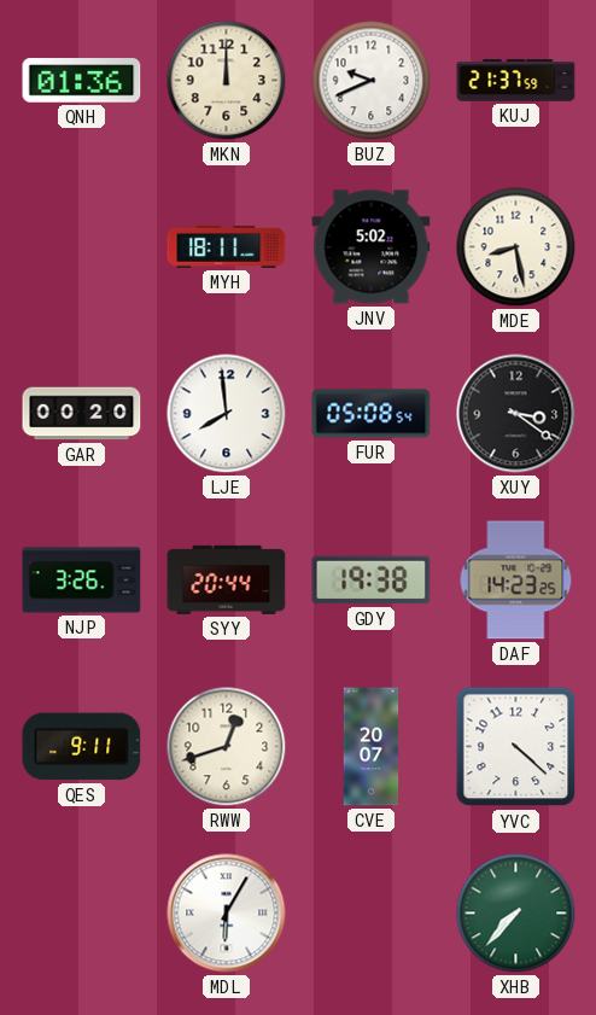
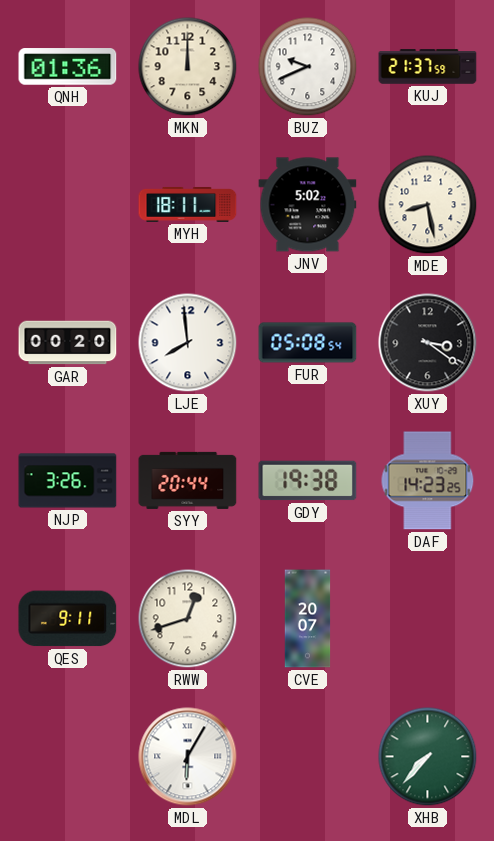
YVC: 4:22 -> none (516, 747)
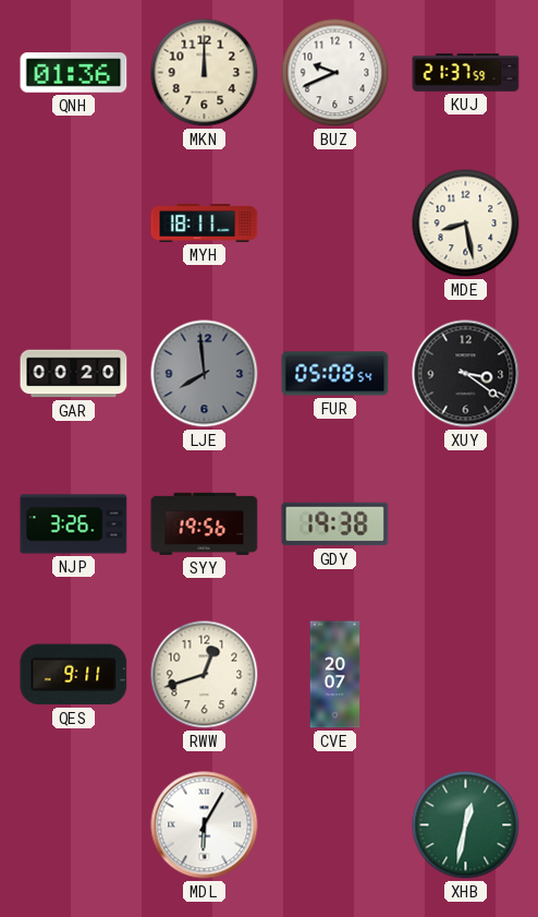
JNV: 5:02 -> none (308, 205)
LJE dial: white -> grey (205, 374)
SYY: 20:44 -> 19:56 (205, 523)
DAF: 14:23 -> none (428, 481)
XHB: 7:37 -> 12:32 (466, 825)
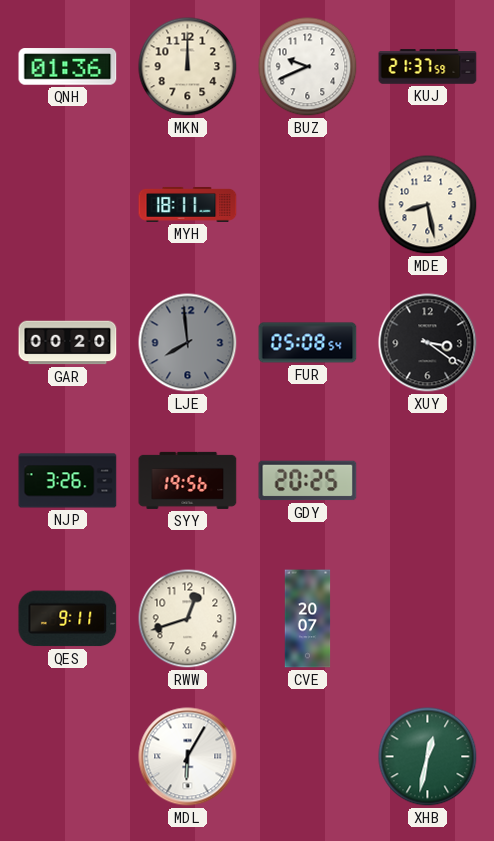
GDY: 19:38 -> 20:25 (308, 481)
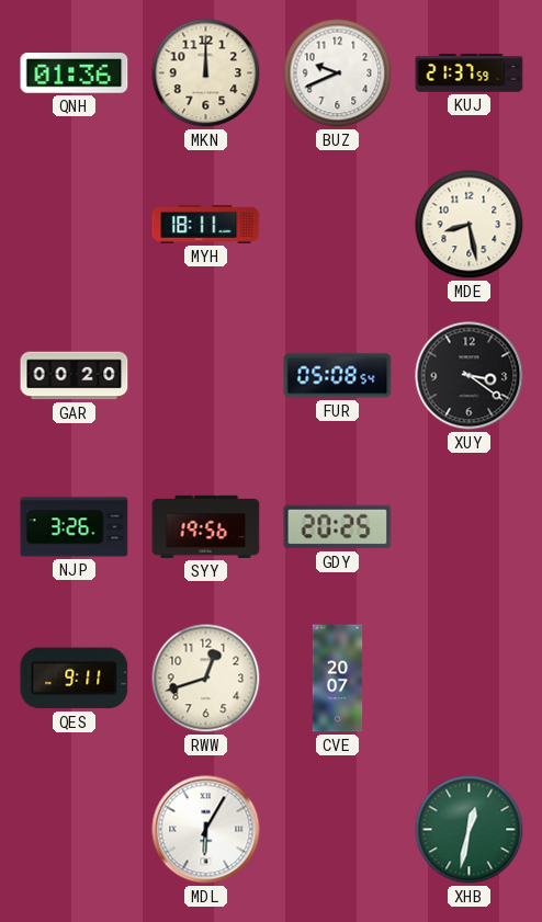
LJE: 7:59 -> none (188, 343)
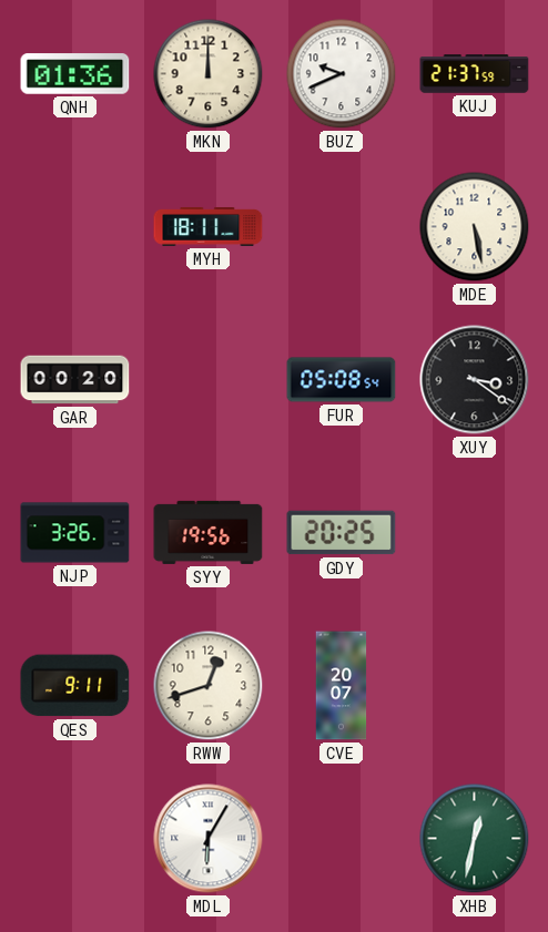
MDE: 8:28 -> 5:28 (475, 227)
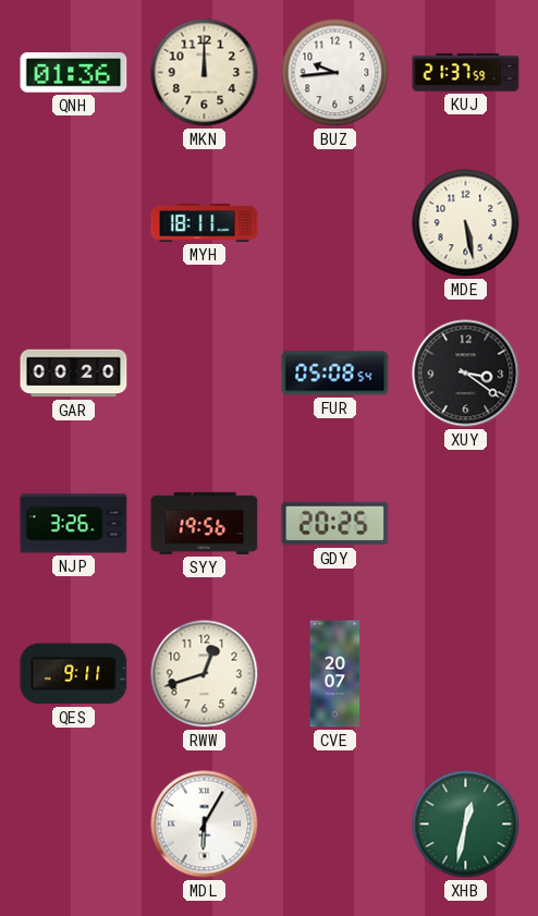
BUZ: 9:41 -> 9:44 (335, 73)
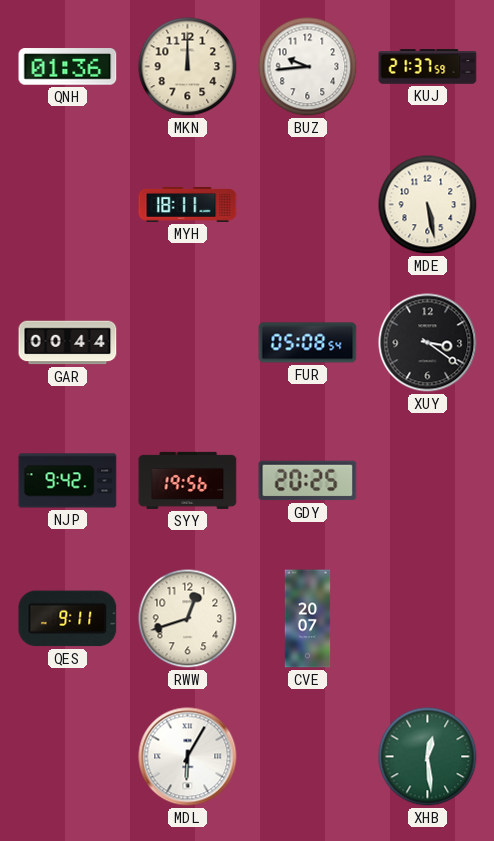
GAR: 00:20 -> 00:44 (68, 343)
NJP: 3:26 -> 9:42 (68, 481)
XHB: 12:32 -> 12:29 (428, 757)
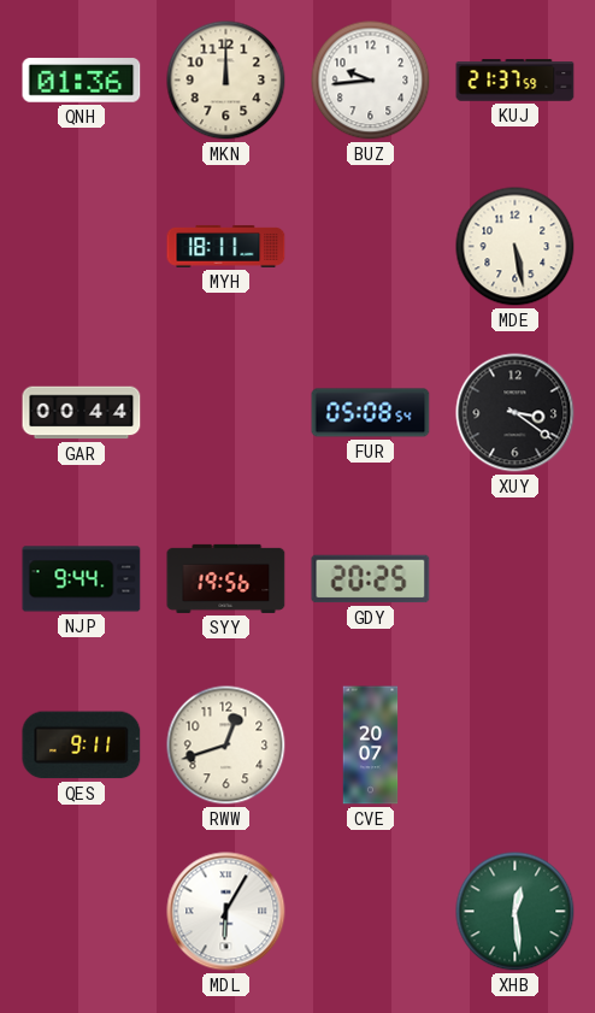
NJP: 9:42 -> 9:44 (82, 579)
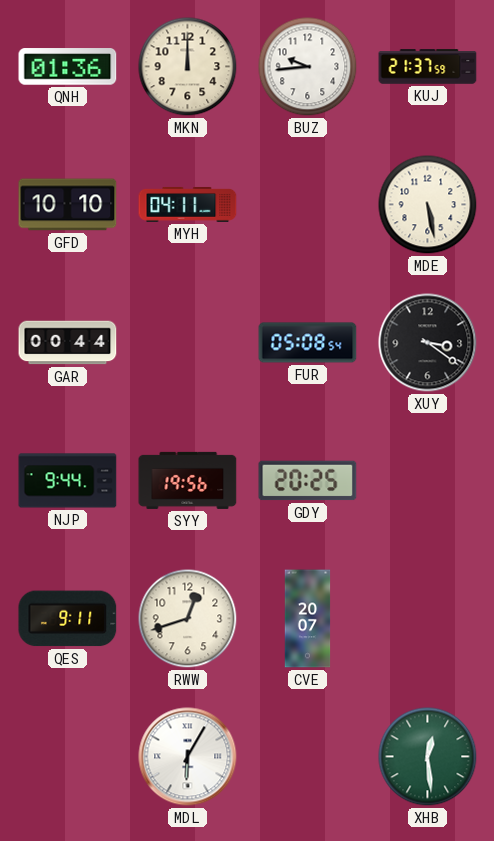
GFD: none -> 10:10 (68, 205)
MYH: 18:11 -> 04:11 (188, 204)
